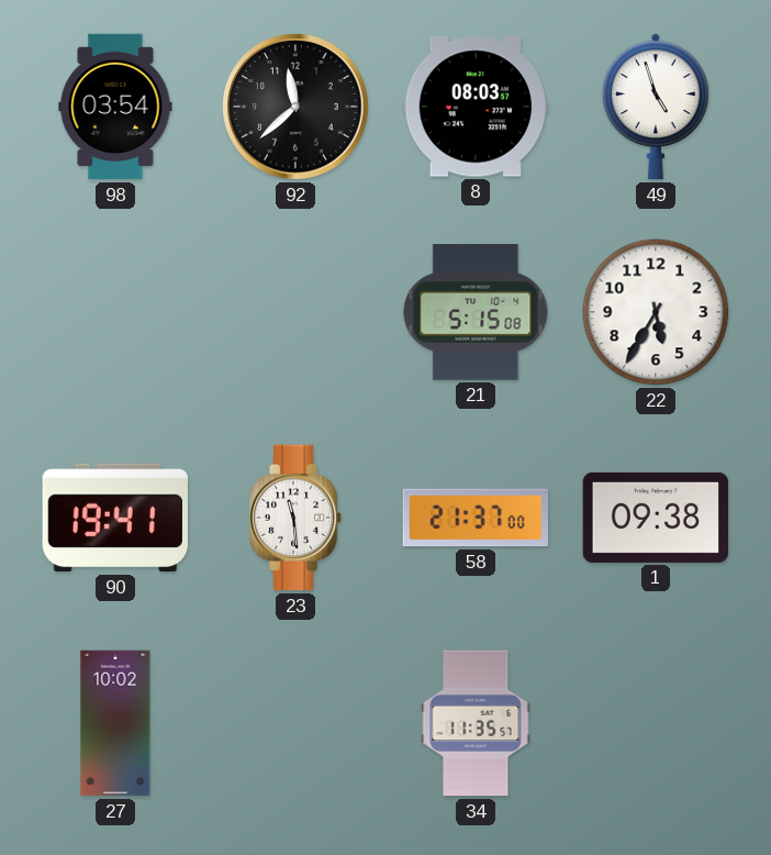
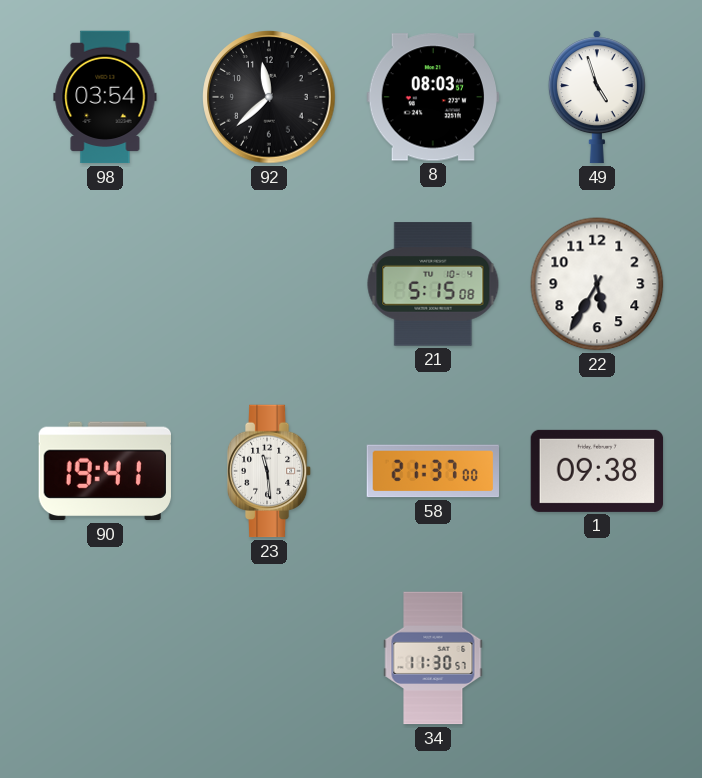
27: 10:02 -> none (115, 723)
34: 11:35 -> 11:30 (433, 658)
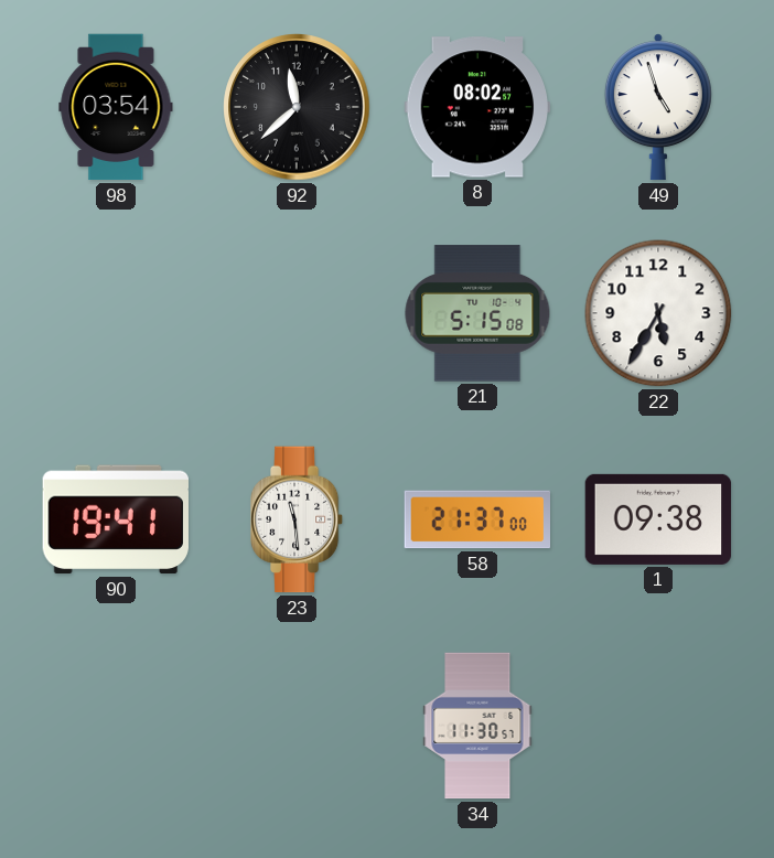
8: 08:03 -> 08:02 (476, 107)
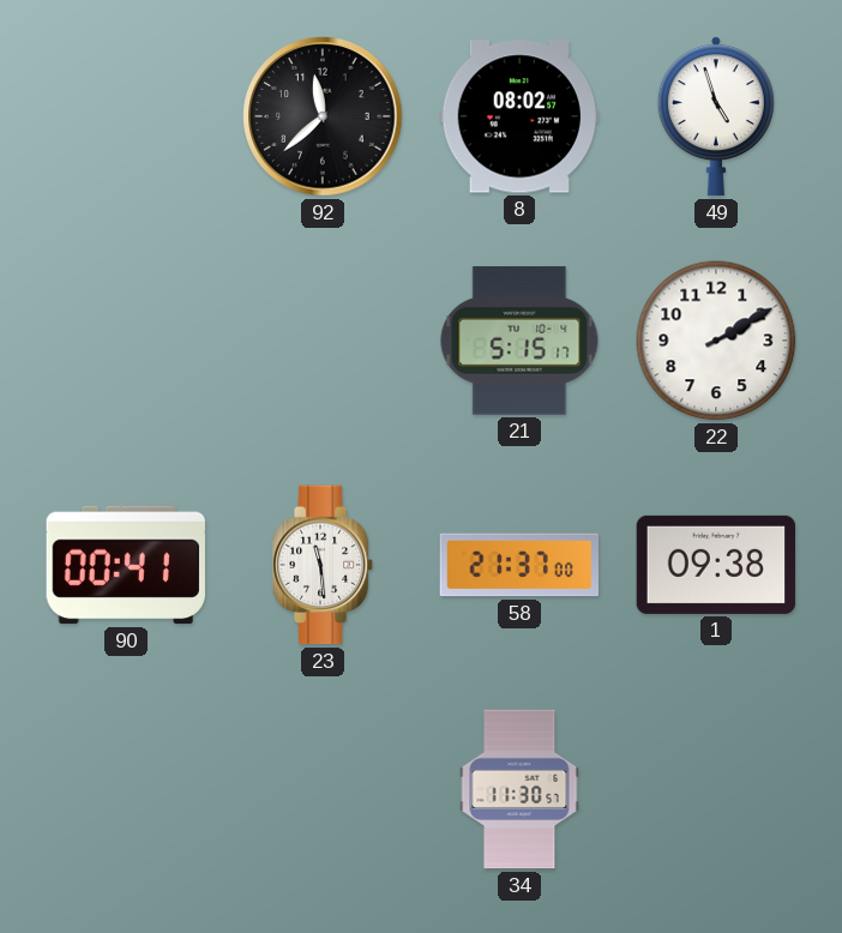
98: 03:54 -> none (116, 107)
21: 5:15:08 -> 5:15:17 (519, 341)
22: 5:35 -> 2:10 (716, 341)
90: 19:41 -> 00:41 (126, 565)
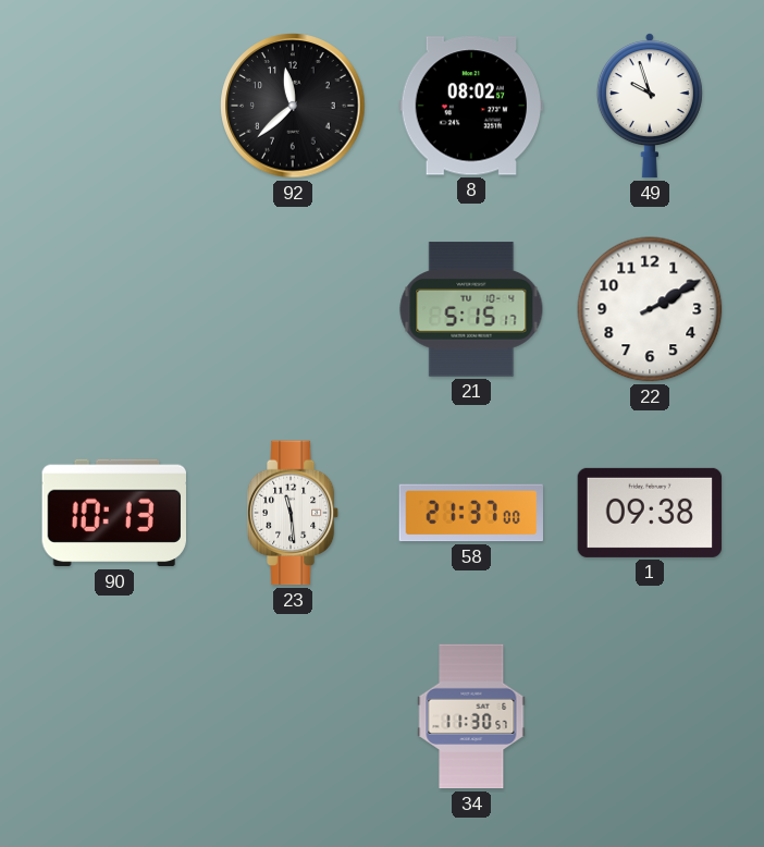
49: 4:57 -> 9:57 (650, 106)
90: 00:41 -> 10:13 (114, 513)
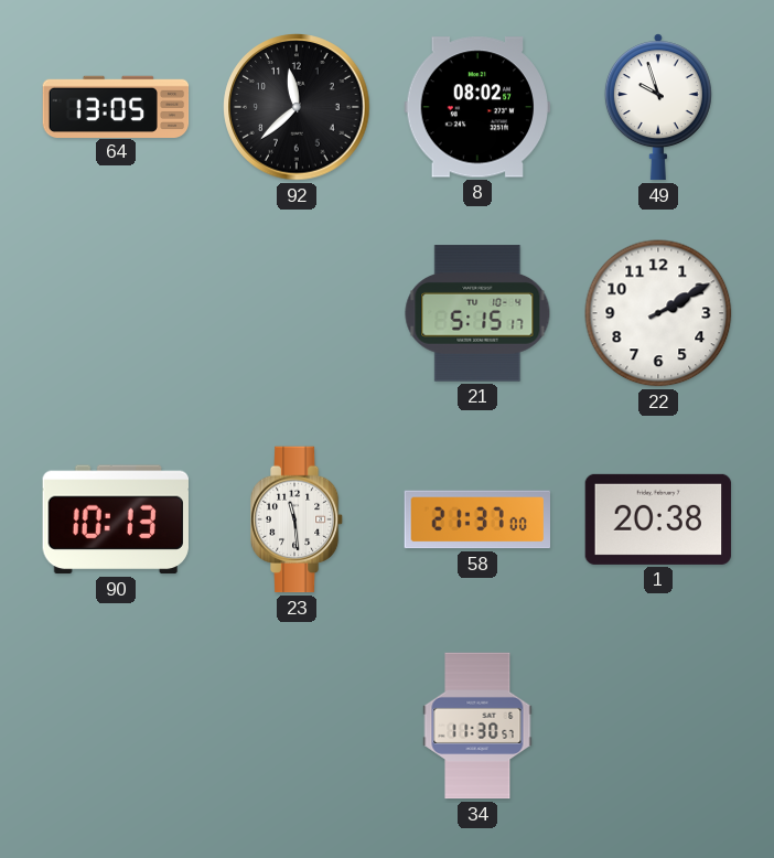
64: none -> 13:05 (116, 106)
1: 09:38 -> 20:38 (658, 519)
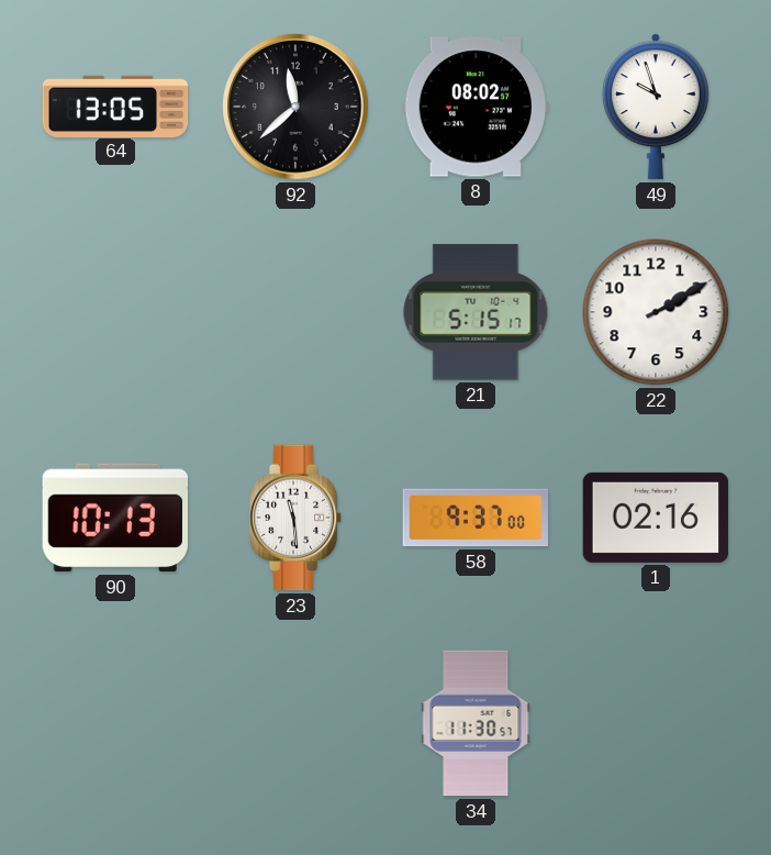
58: 21:37 -> 9:37 (474, 518)
1: 20:38 -> 02:16 (656, 518)
